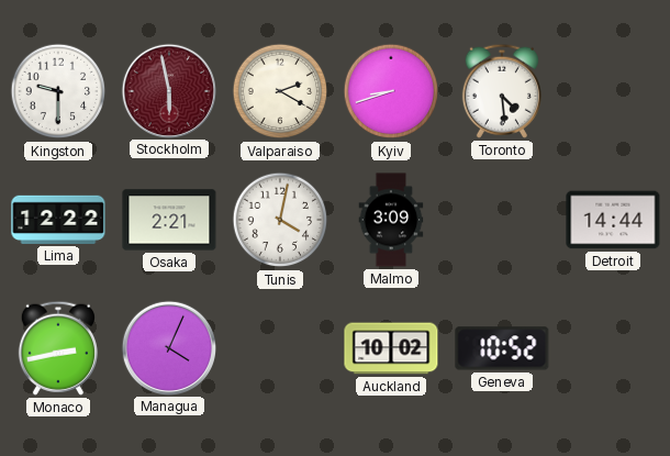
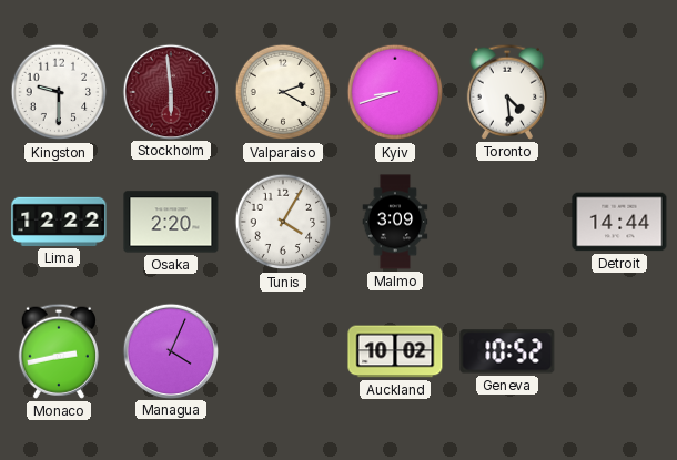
Stockholm: 5:58 -> 5:59 (170, 91)
Osaka: 2:21 -> 2:20 (171, 222)
Tunis: 4:02 -> 4:05 (283, 222)
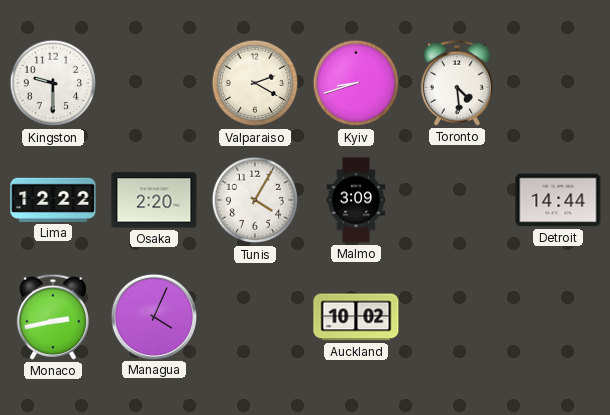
Stockholm: 5:59 -> none (170, 91)
Geneva: 10:52 -> none (507, 351)
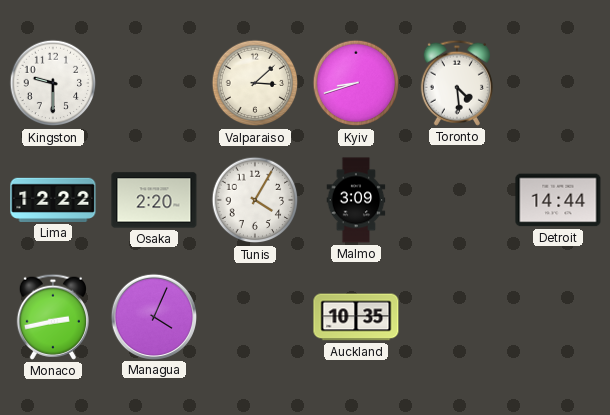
Valparaiso: 2:20 -> 3:08 (255, 83)
Auckland: 10:02 -> 10:35 (356, 317)
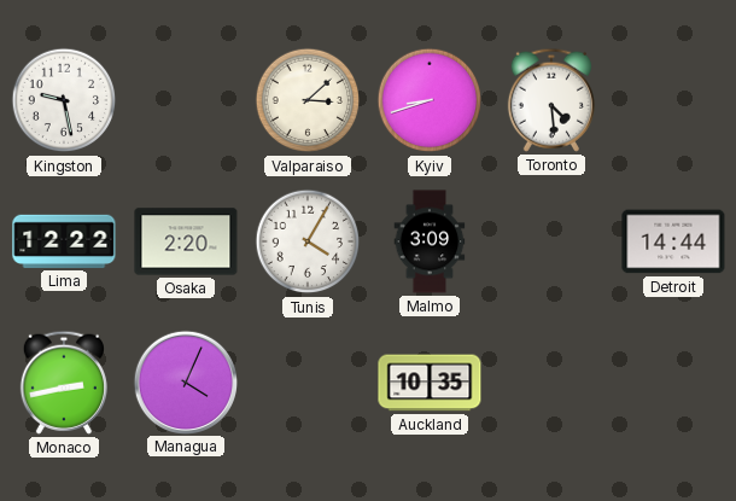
Kingston: 9:30 -> 9:28 (64, 100)
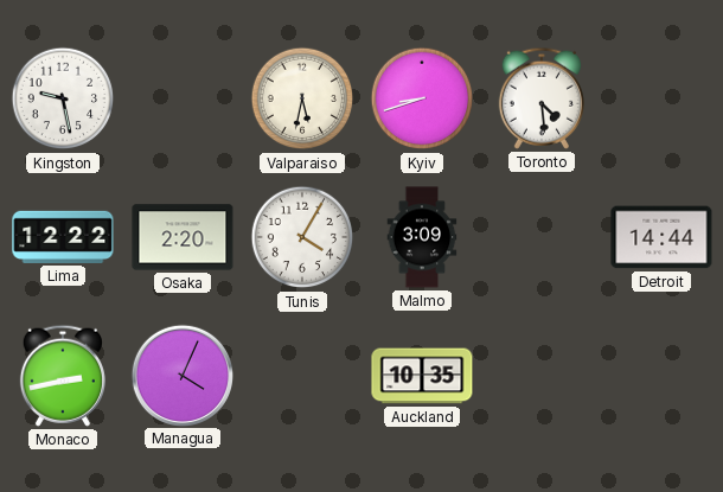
Valparaiso: 3:08 -> 5:32 (302, 98)
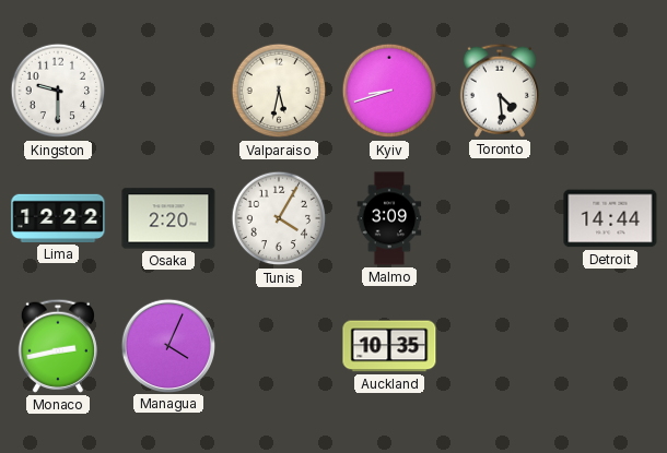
Kingston: 9:28 -> 9:30 (58, 91)
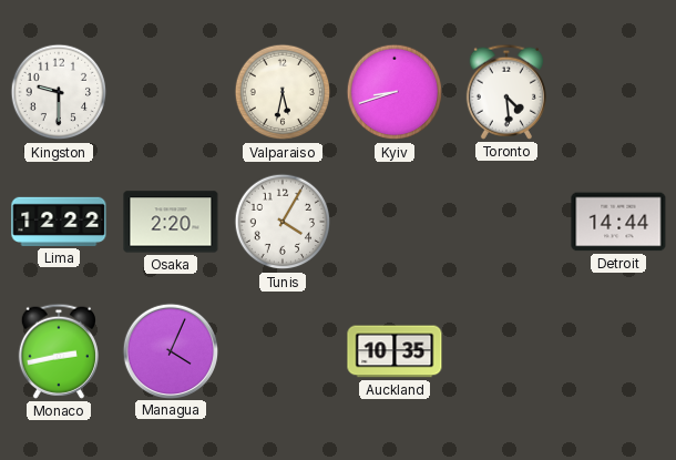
Malmo: 3:09 -> none (389, 218)
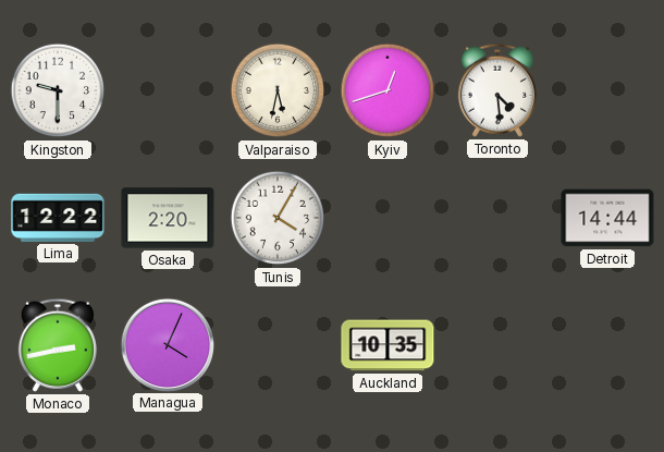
Kyiv: 8:42 -> 12:42 (388, 90)
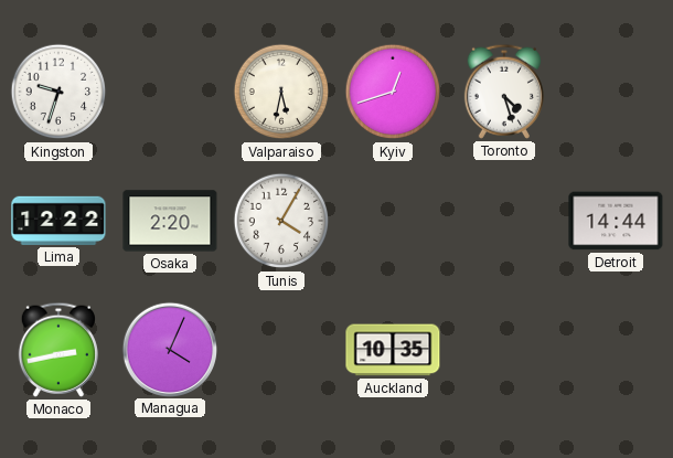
Kingston: 9:30 -> 9:33 (58, 92)
Toronto: 4:29 -> 4:27 (504, 92)
